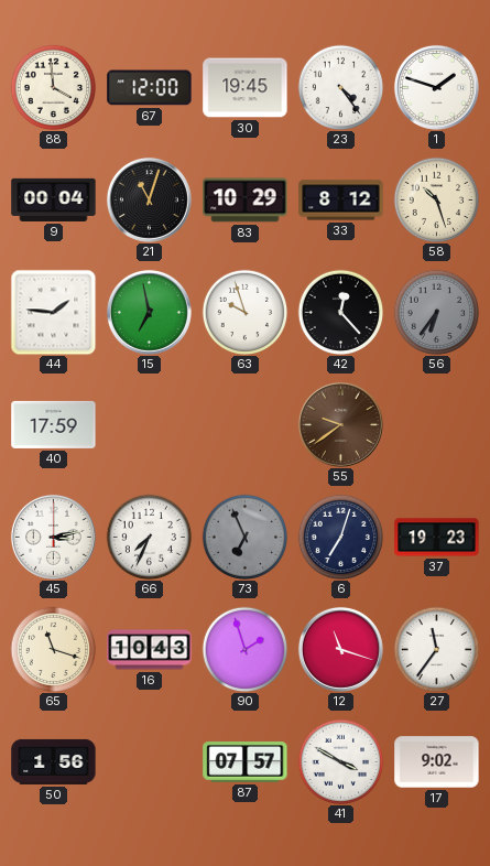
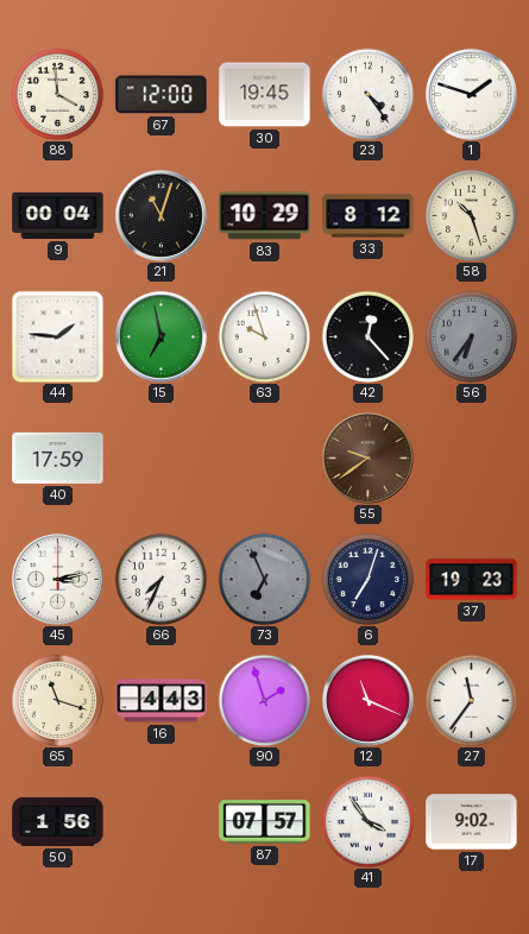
16: 10:43 -> 4:43 (162, 701)
12: 11:18 -> 11:19 (367, 700)
41: 3:50 -> 3:54 (367, 821)
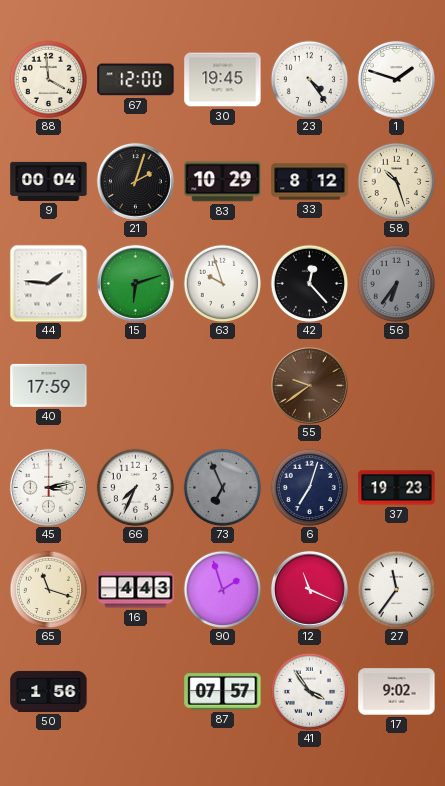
21: 11:03 -> 2:03 (135, 181)
15: 6:58 -> 6:12 (135, 283)
